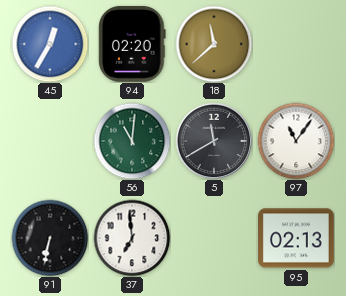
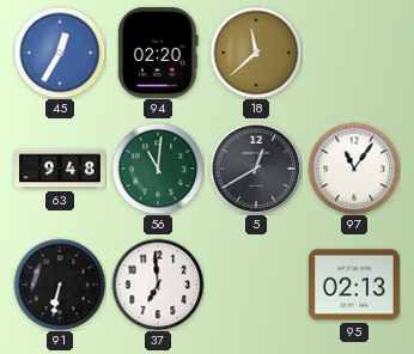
63: none -> 9:48 (60, 169)
5: 11:40 -> 12:40 (256, 169)
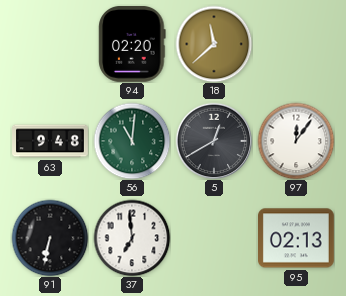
45: 12:35 -> none (60, 53)
97: 11:06 -> 12:06 (296, 141)
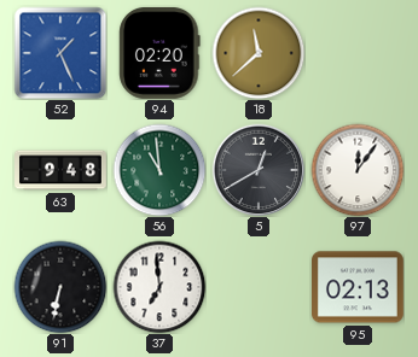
52: none -> 1:26 (60, 53)
56: 11:01 -> 10:59 (159, 170)
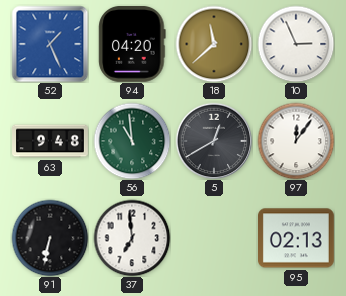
94: 02:20 -> 04:20 (132, 44)
10: none -> 2:56 (296, 44)
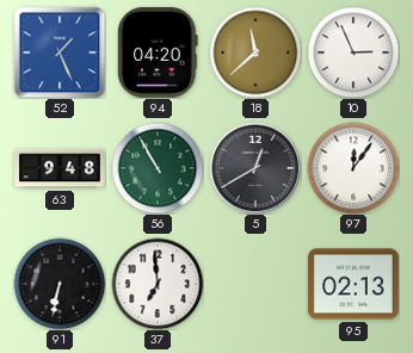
56: 10:59 -> 10:55 (158, 168)
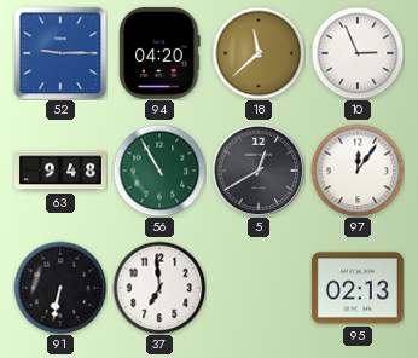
52: 1:26 -> 9:15 (60, 53)
